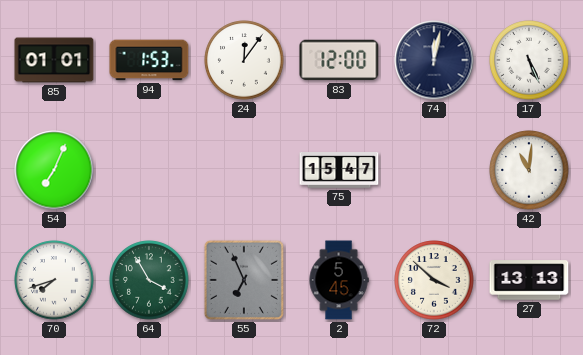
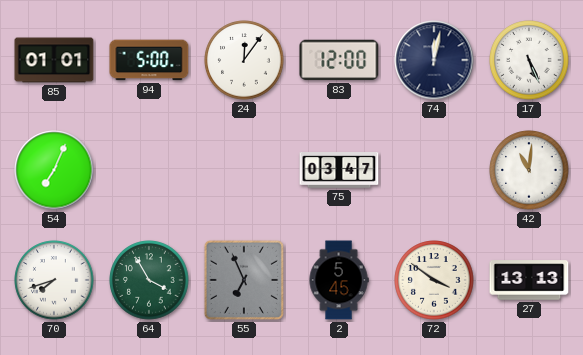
94: 1:53 -> 5:00 (149, 60)
75: 15:47 -> 03:47 (339, 171)
72: 3:52 -> 3:51 (434, 280)
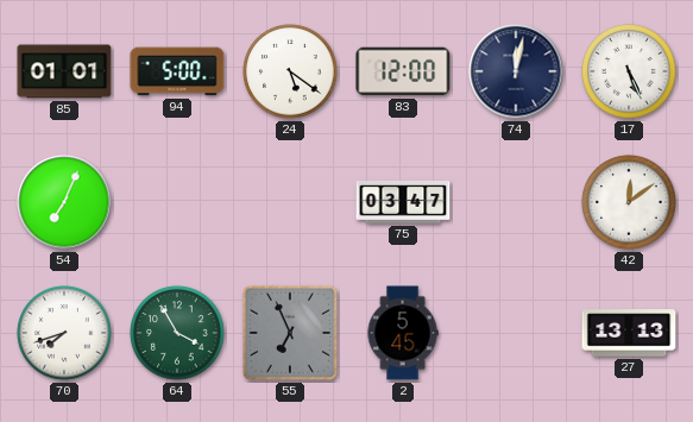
24: 12:06 -> 5:21 (290, 71)
42: 11:01 -> 12:09 (629, 202)
72: 3:51 -> none (434, 280)
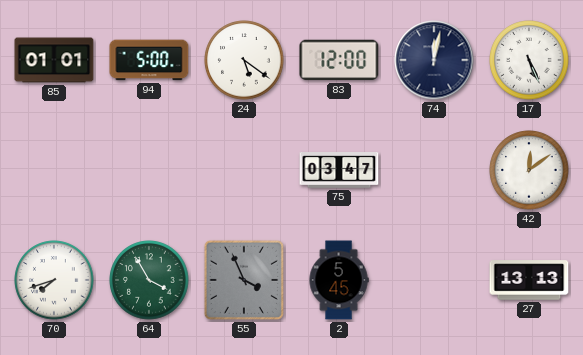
54: 7:04 -> none (64, 202)
55: 6:56 -> 3:56 (244, 280)
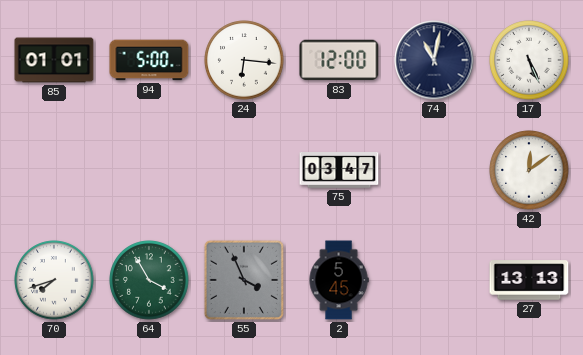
24: 5:21 -> 6:16 (244, 60)
74: 12:02 -> 11:02 (434, 60)
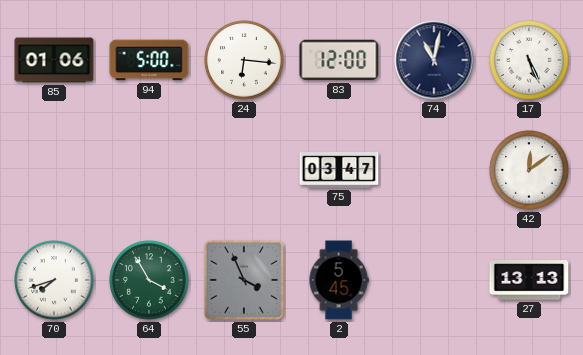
85: 01:01 -> 01:06 (54, 60)
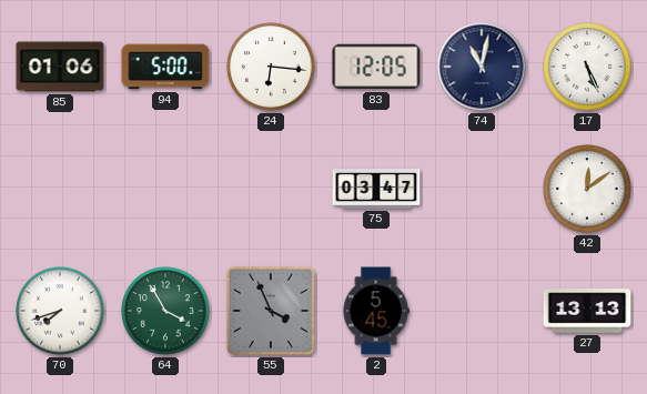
83: 12:00 -> 12:05 (376, 67)
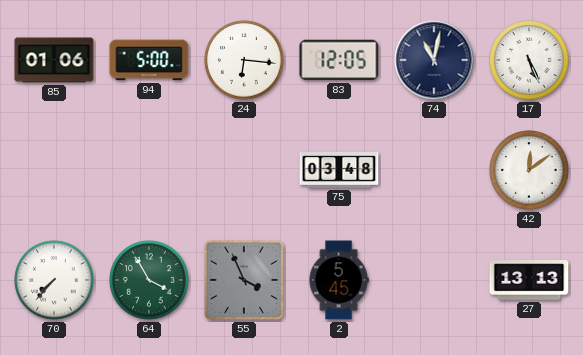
75: 03:47 -> 03:48 (339, 171)
70: 7:42 -> 7:37 (54, 280)
